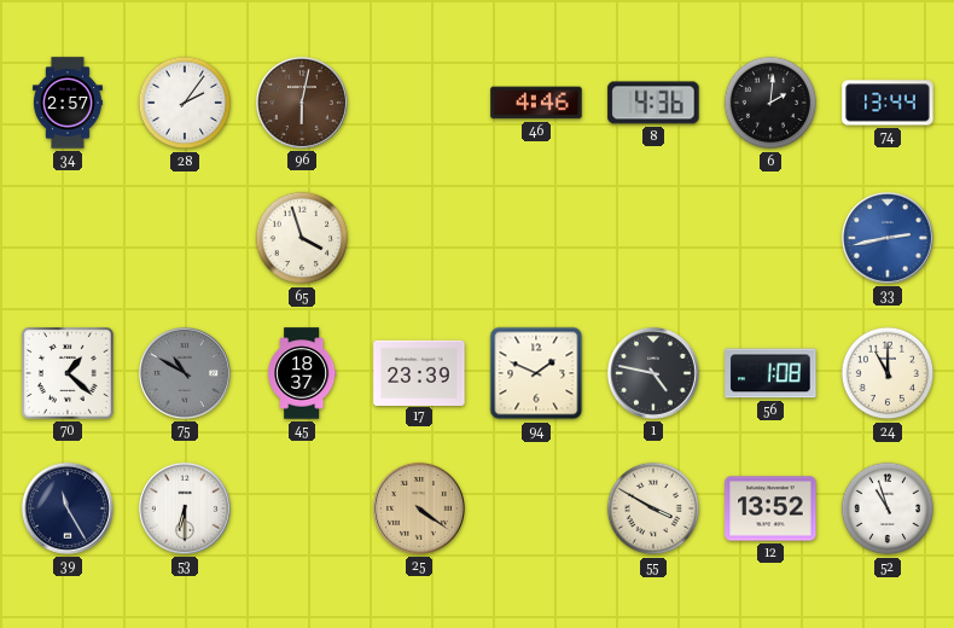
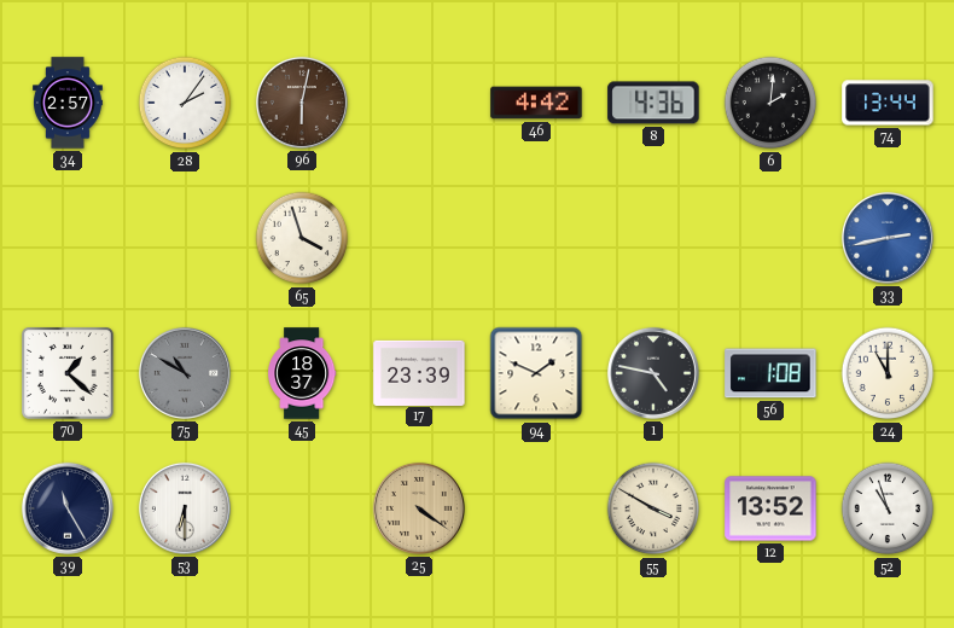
46: 4:46 -> 4:42 (536, 103)
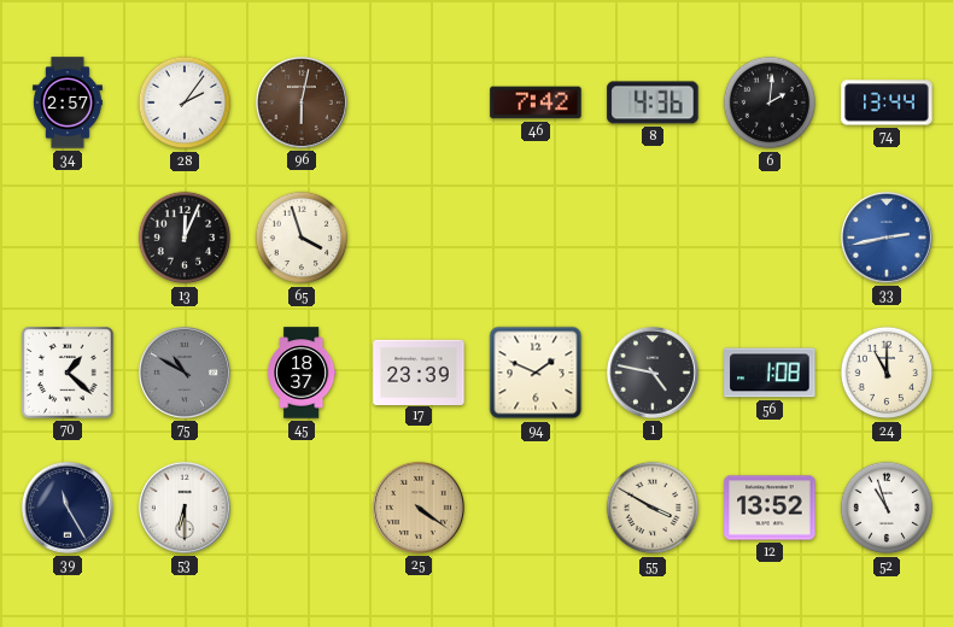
46: 4:42 -> 7:42 (536, 102)
13: none -> 12:04 (185, 238)
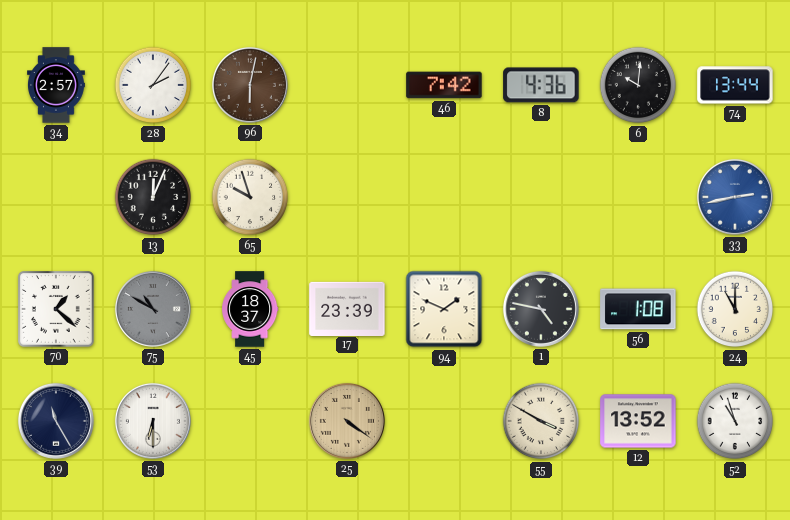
6: 2:01 -> 10:01 (638, 85)
65: 3:57 -> 9:57 (250, 197)
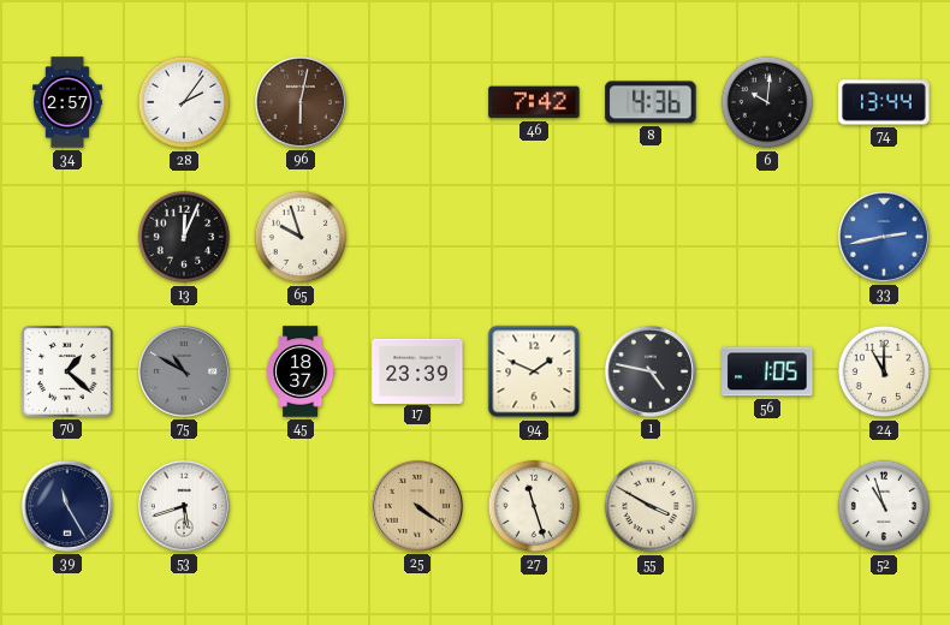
56: 1:08 -> 1:05 (767, 371)
53: 6:30 -> 5:42 (184, 506)
27: none -> 11:27 (534, 506)
12: 13:52 -> none (638, 421)
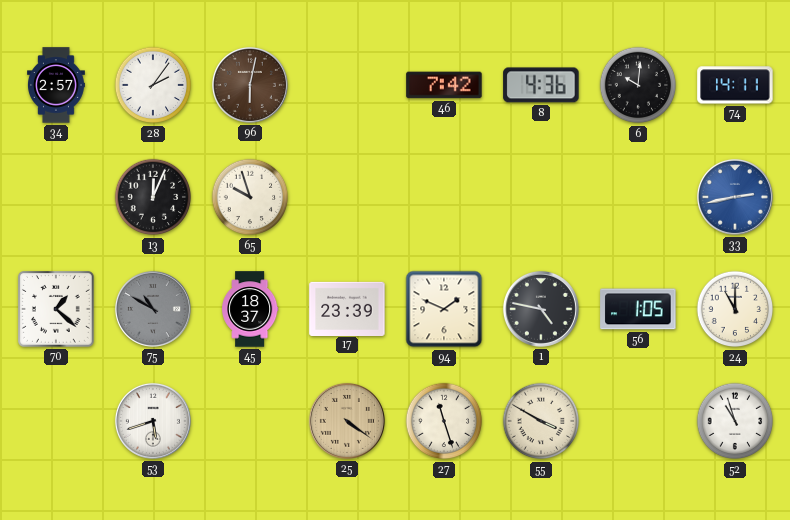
74: 13:44 -> 14:11 (735, 85)
39: 11:25 -> none (67, 506)
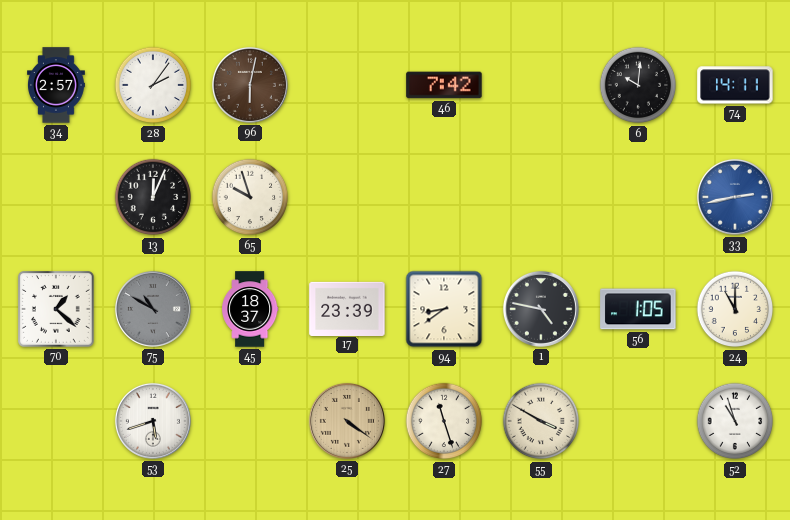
8: 4:36 -> none (541, 85)
94: 1:49 -> 8:39 (444, 309)
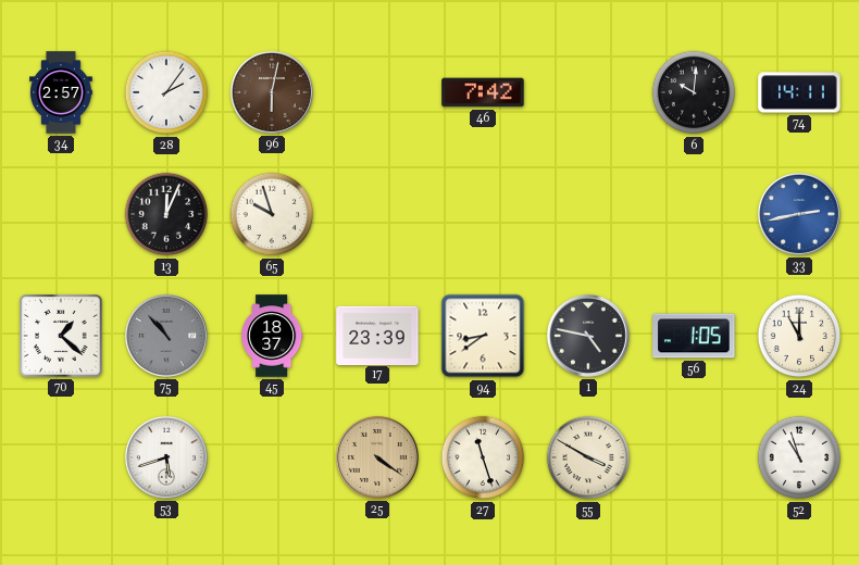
75: 10:50 -> 10:53 (166, 336)
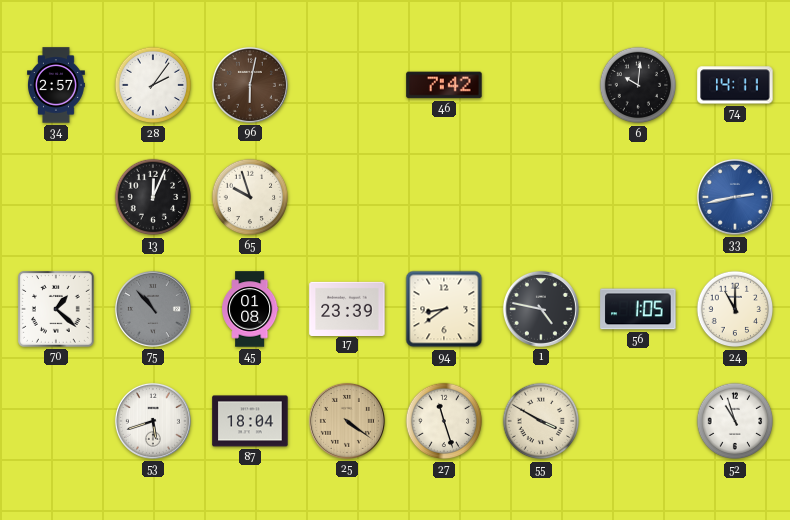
45: 18:37 -> 01:08 (250, 309)
87: none -> 18:04 (250, 421)
